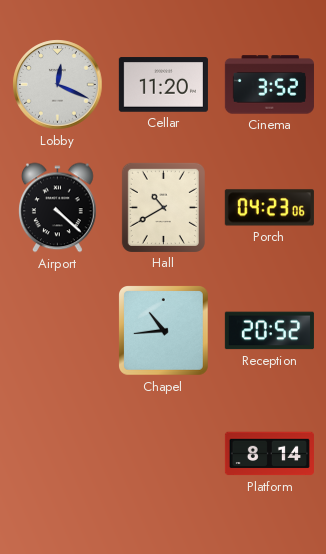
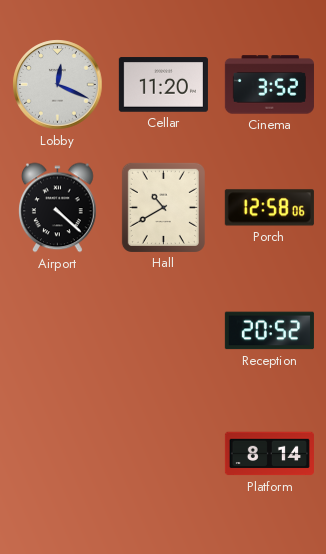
Porch: 04:23 -> 12:58 (269, 208)
Chapel: 10:44 -> none (164, 331)
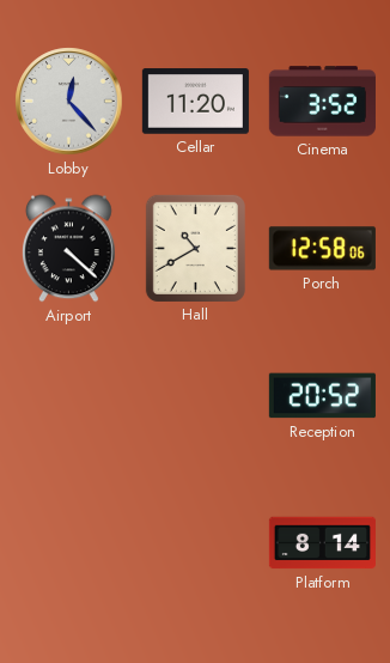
Lobby: 12:19 -> 12:23 (69, 102)
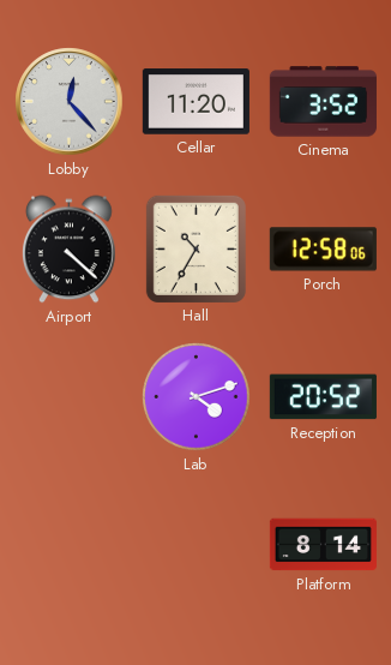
Hall: 10:40 -> 10:35 (195, 248)
Lab: none -> 4:12 (197, 397)
